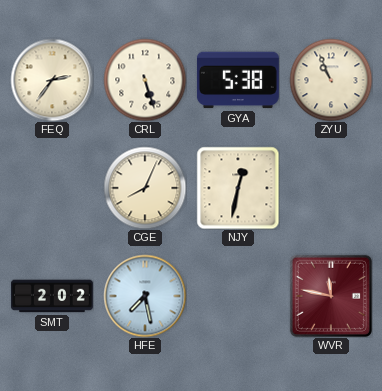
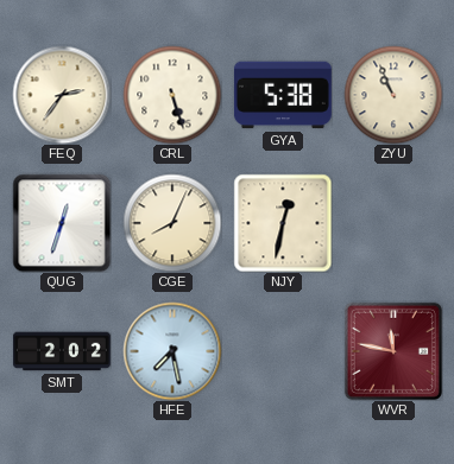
QUG: none -> 12:33 (62, 223)
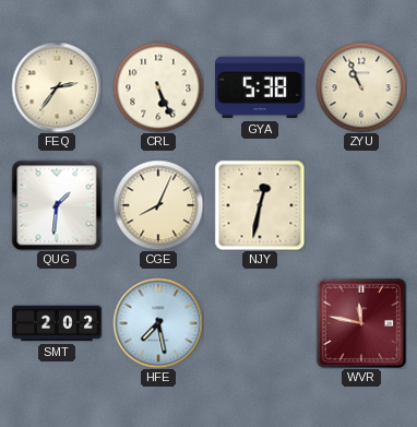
CRL: 5:27 -> 5:26 (158, 87)
QUG: 12:33 -> 1:31 (57, 205)
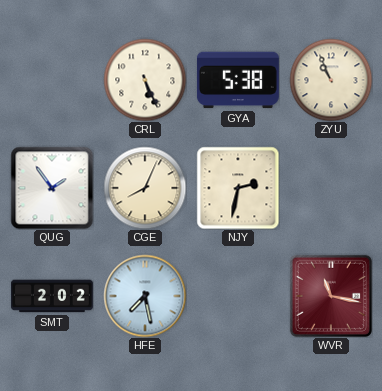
FEQ: 2:36 -> none (57, 87)
QUG: 1:31 -> 1:54 (52, 188)
NJY: 12:32 -> 2:32 (238, 188)
WVR: 11:47 -> 11:17 (331, 296)
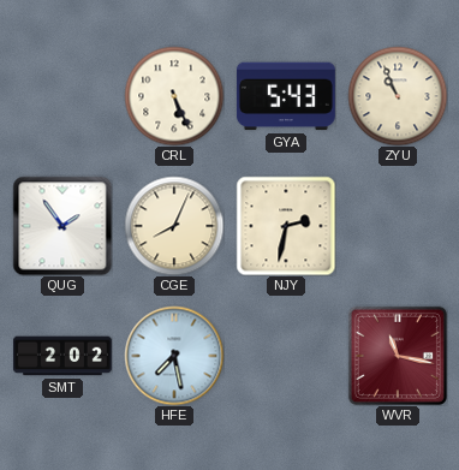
GYA: 5:38 -> 5:43 (286, 96)
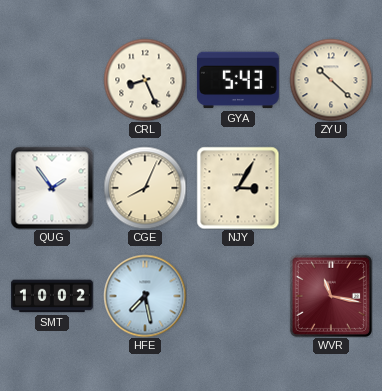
CRL: 5:26 -> 8:26 (145, 80)
ZYU: 10:56 -> 10:22 (331, 80)
NJY: 2:32 -> 3:05 (238, 188)
SMT: 2:02 -> 10:02 (52, 296)
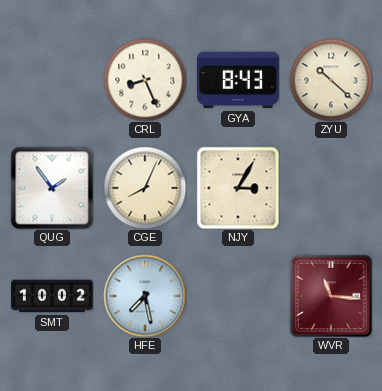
GYA: 5:43 -> 8:43 (238, 80)
WVR: 11:17 -> 11:16 (331, 296)
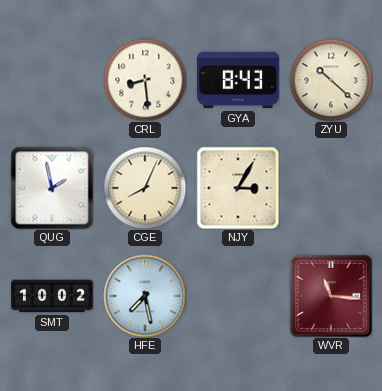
CRL: 8:26 -> 8:29 (145, 80)
QUG: 1:54 -> 1:58 (52, 188)
